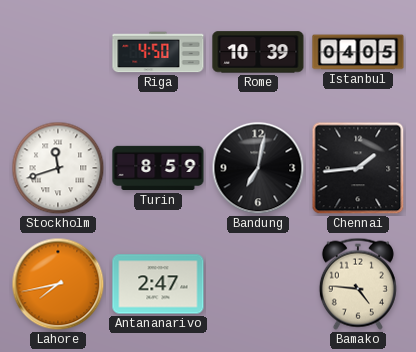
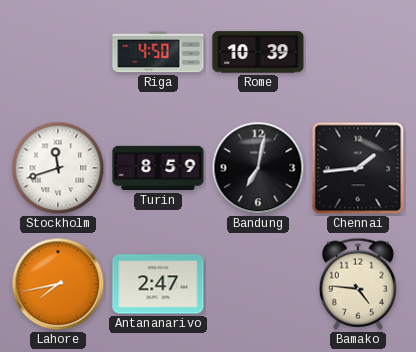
Istanbul: 04:05 -> none (358, 52)
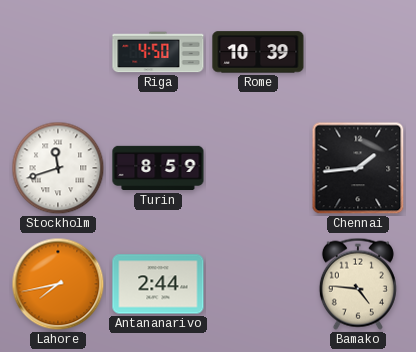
Bandung: 7:02 -> none (258, 168)
Antananarivo: 2:47 -> 2:44 (158, 284)
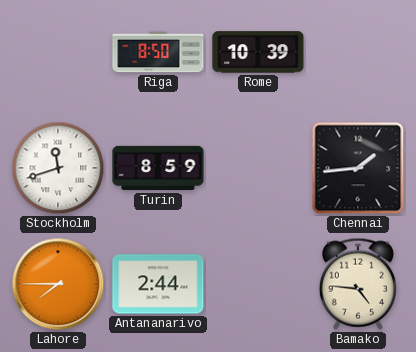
Riga: 4:50 -> 8:50 (158, 52)
Lahore: 7:43 -> 7:45 (58, 284)
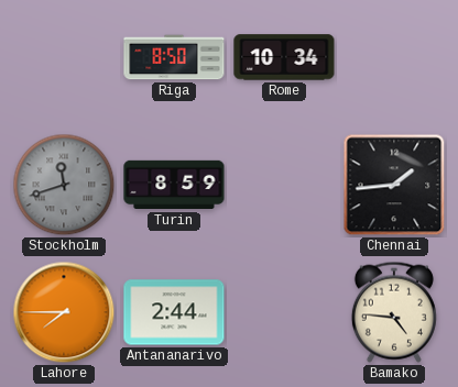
Rome: 10:39 -> 10:34 (284, 57)
Stockholm dial: white -> grey (64, 185)
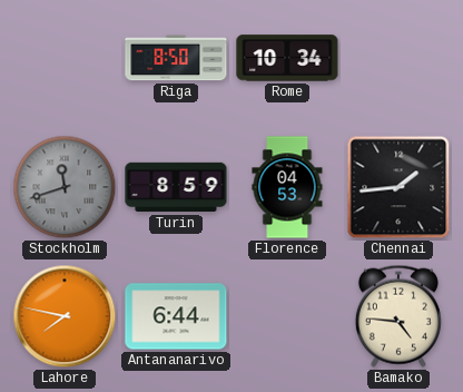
Florence: none -> 04:53 (287, 187)
Lahore: 7:45 -> 7:47 (65, 316)
Antananarivo: 2:44 -> 6:44 (176, 316)
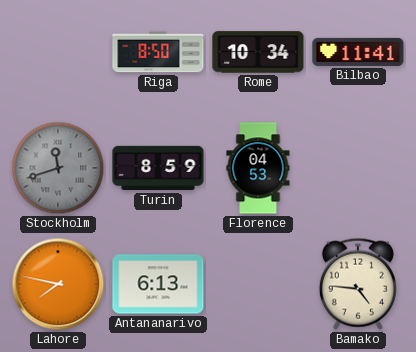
Bilbao: none -> 11:41 (358, 52)
Chennai: 1:44 -> none (398, 187)
Antananarivo: 6:44 -> 6:13 (158, 284)
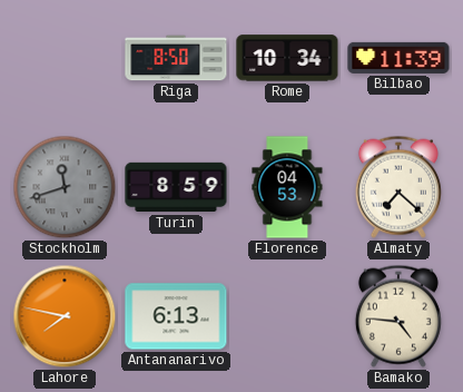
Bilbao: 11:41 -> 11:39 (398, 58)
Almaty: none -> 7:22 (398, 187)
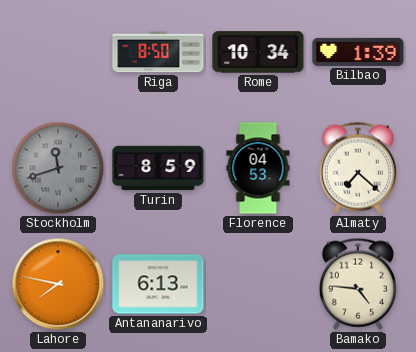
Bilbao: 11:39 -> 1:39 (358, 52)
